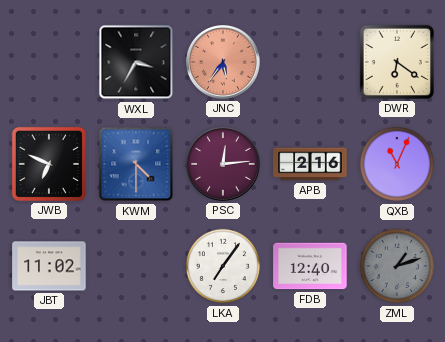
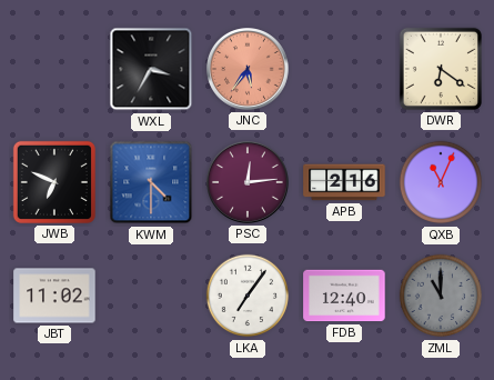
ZML: 1:12 -> 11:00 (441, 296)
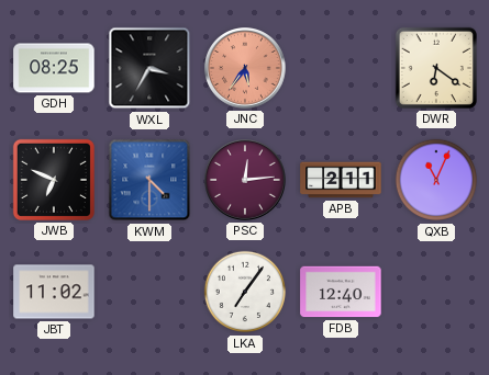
GDH: none -> 08:25 (54, 68)
APB: 2:16 -> 2:11 (341, 180)
ZML: 11:00 -> none (441, 296)
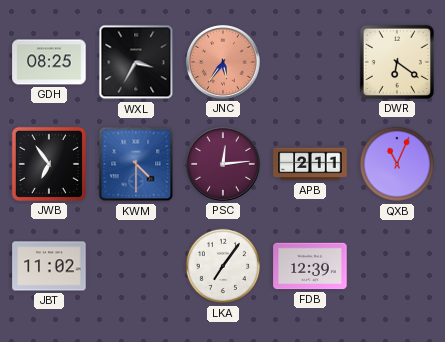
JWB: 6:49 -> 6:54 (49, 164)
FDB: 12:40 -> 12:39 (310, 266)
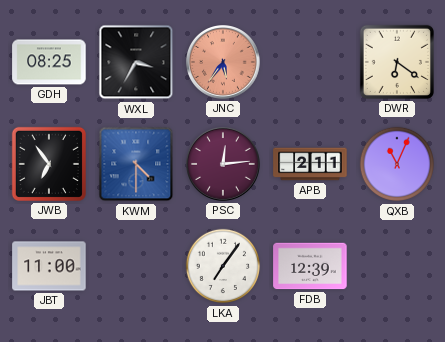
JBT: 11:02 -> 11:00 (49, 266)
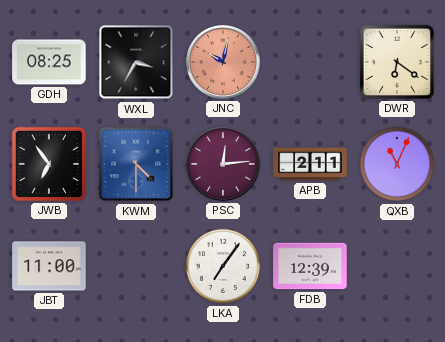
JNC: 5:36 -> 10:02 (224, 63)
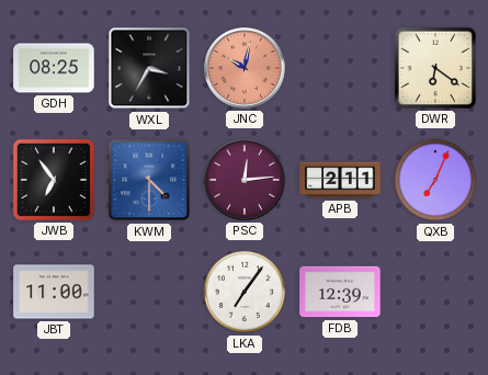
QXB: 11:04 -> 7:04 (435, 180)
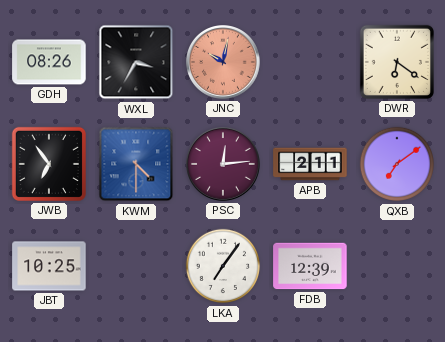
GDH: 08:25 -> 08:26 (49, 62)
QXB: 7:04 -> 7:09 (397, 164)
JBT: 11:00 -> 10:25 (49, 266)
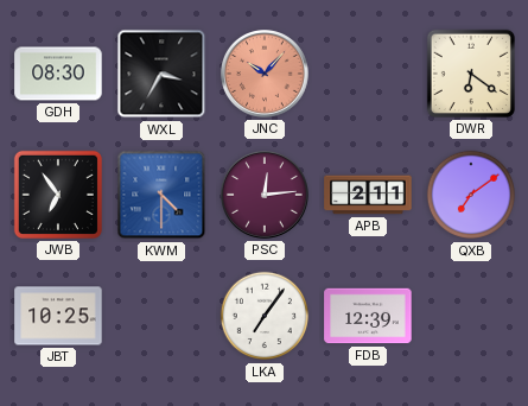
GDH: 08:26 -> 08:30 (58, 74)
JNC: 10:02 -> 10:07 (266, 75)
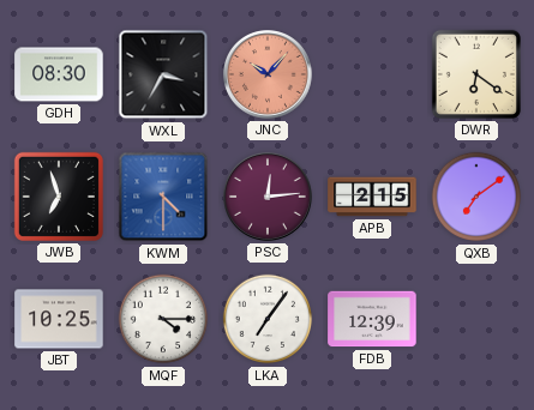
JWB: 6:54 -> 6:57 (59, 197)
APB: 2:11 -> 2:15 (372, 197)
MQF: none -> 4:15 (163, 319)
